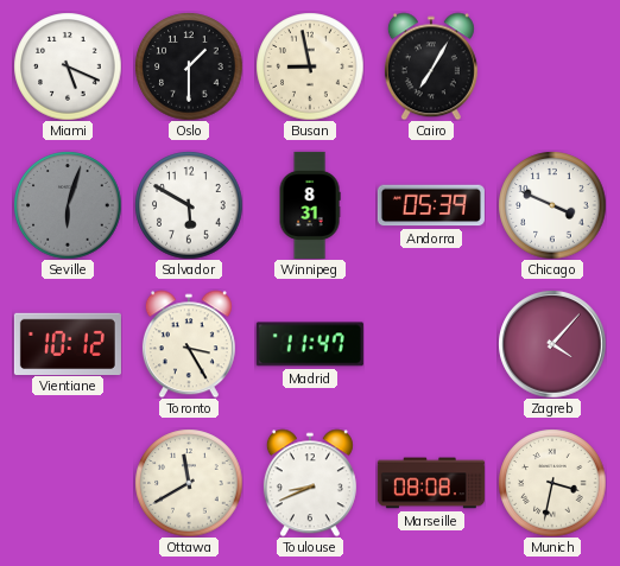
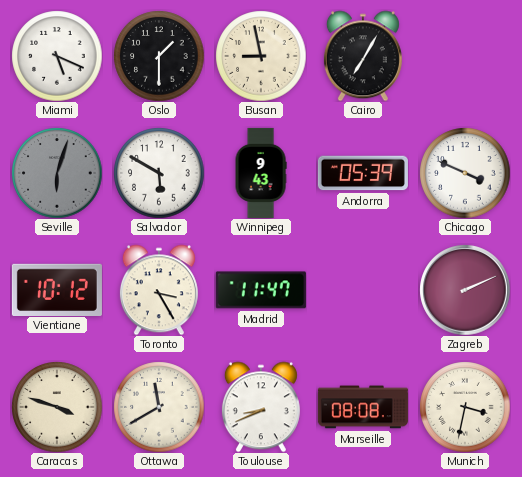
Winnipeg: 8:31 -> 9:43 (261, 173)
Zagreb: 4:07 -> 2:11 (465, 290)
Caracas: none -> 3:48 (57, 407)
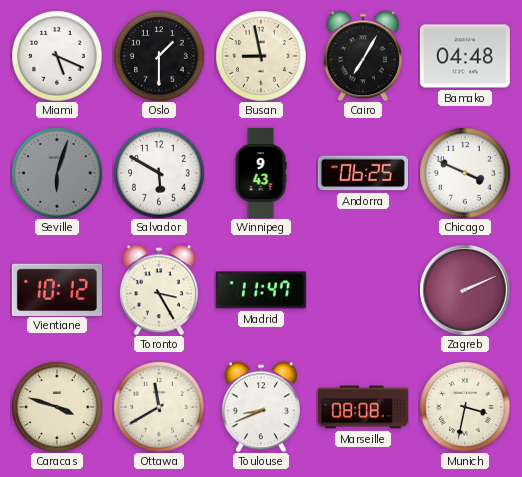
Bamako: none -> 04:48 (465, 56)
Andorra: 05:39 -> 06:25 (363, 173)
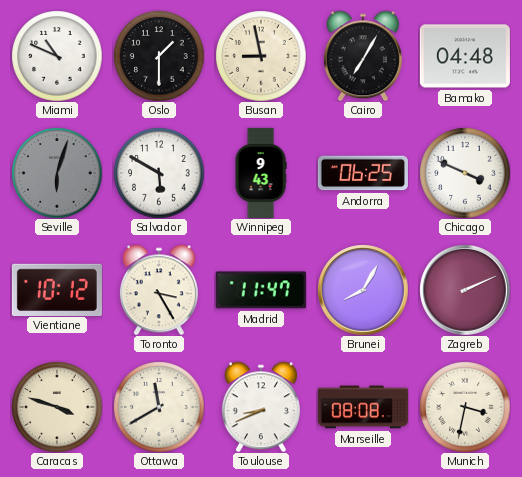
Miami: 5:19 -> 10:49 (57, 56)
Brunei: none -> 8:05 (363, 290)
